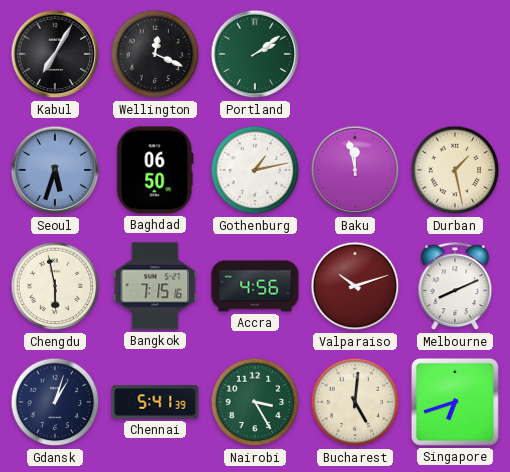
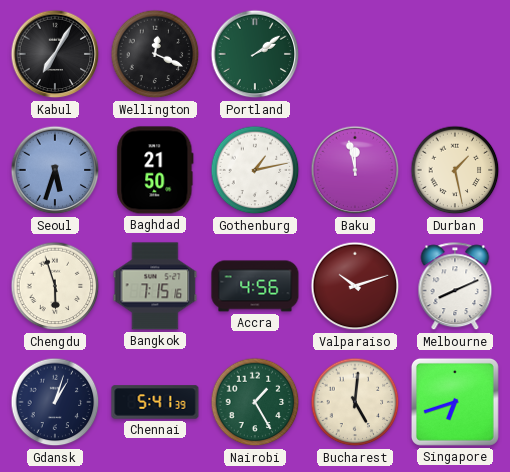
Baghdad: 06:50 -> 21:50 (155, 170)
Chengdu: 5:58 -> 5:57 (55, 286)
Nairobi: 3:25 -> 1:25 (255, 402)
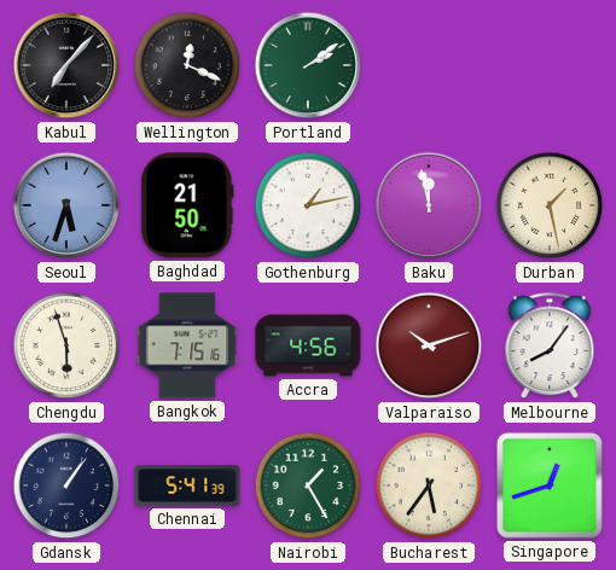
Kabul: 7:05 -> 7:07 (66, 65)
Melbourne: 8:11 -> 8:06 (550, 347)
Gdansk: 1:03 -> 1:06 (66, 485)
Bucharest: 5:01 -> 5:36 (429, 485)
Singapore: 6:42 -> 12:42 (550, 485)
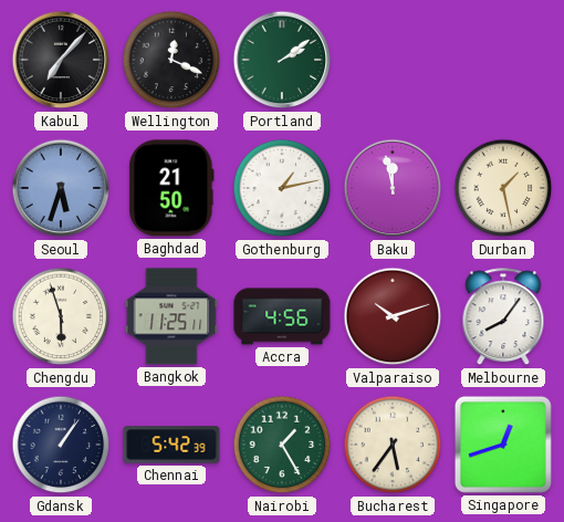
Bangkok: 7:15 -> 11:25 (171, 316)
Chennai: 5:41 -> 5:42 (171, 445)
